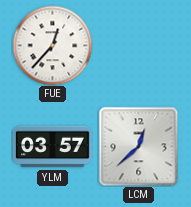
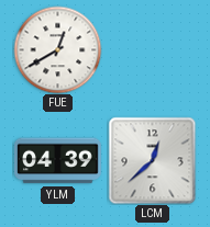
FUE: 12:37 -> 12:40 (57, 49)
YLM: 03:57 -> 04:39 (58, 161)
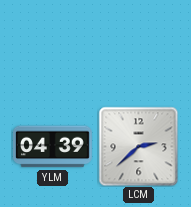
FUE: 12:40 -> none (57, 49)
LCM: 12:38 -> 2:38 (138, 146)
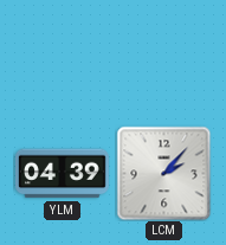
LCM: 2:38 -> 2:07 (163, 173)
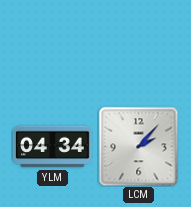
YLM: 04:39 -> 04:34 (53, 147)
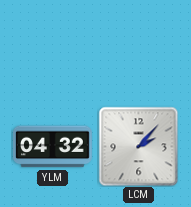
YLM: 04:34 -> 04:32 (53, 147)
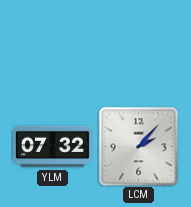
YLM: 04:32 -> 07:32 (53, 147)
